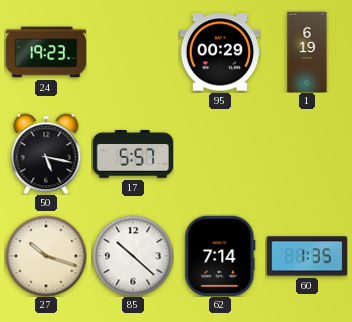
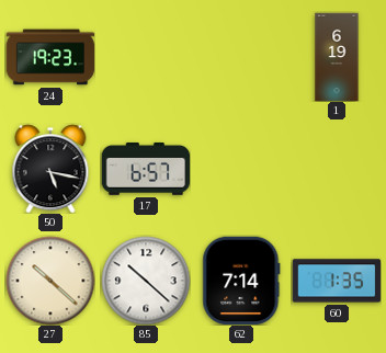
95: 00:29 -> none (220, 52)
17: 5:57 -> 6:57 (146, 169)
27: 10:18 -> 10:22 (50, 281)
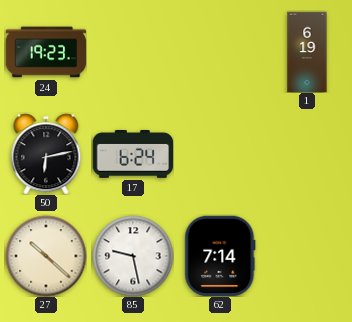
50: 5:17 -> 6:13 (46, 154)
17: 6:57 -> 6:24 (133, 154)
85: 10:22 -> 9:28 (133, 256)
60: 1:35 -> none (337, 281)
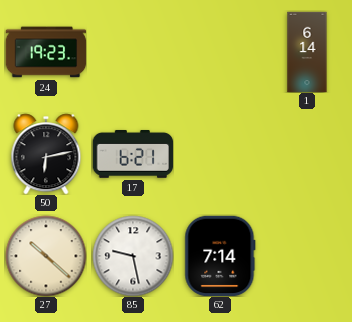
1: 6:19 -> 6:14 (307, 52)
17: 6:24 -> 6:21 (133, 154)
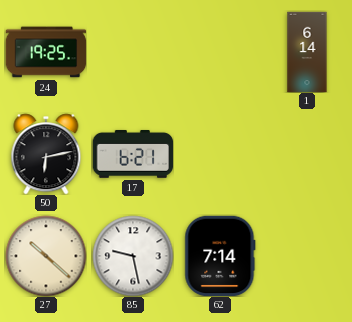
24: 19:23 -> 19:25 (46, 52)
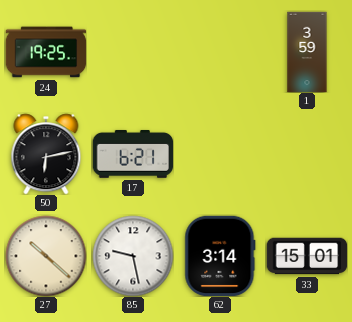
1: 6:14 -> 3:59 (307, 52)
62: 7:14 -> 3:14 (220, 256)
33: none -> 15:01 (307, 256)
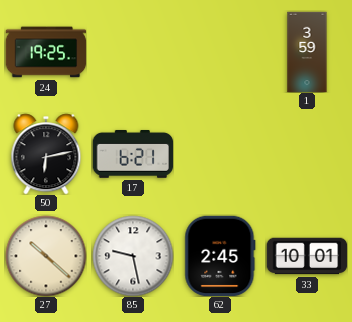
62: 3:14 -> 2:45 (220, 256)
33: 15:01 -> 10:01 (307, 256)
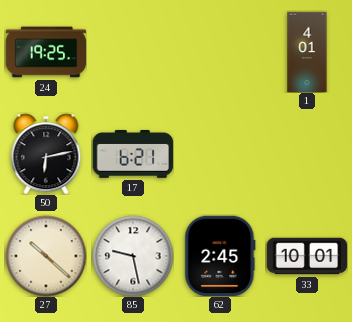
1: 3:59 -> 4:01 (307, 52)
